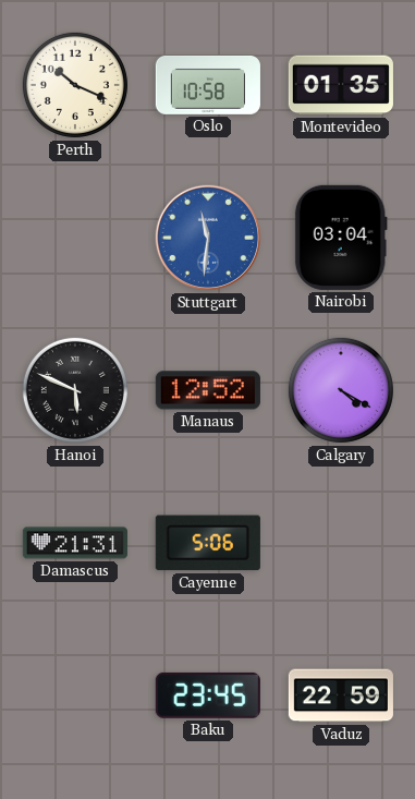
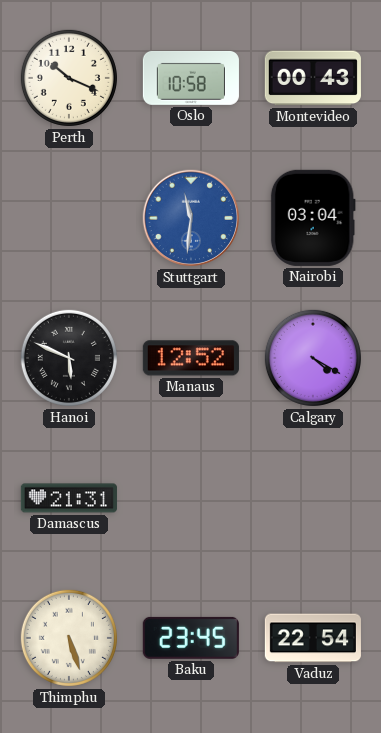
Montevideo: 01:35 -> 00:43 (313, 78)
Cayenne: 5:06 -> none (208, 543)
Thimphu: none -> 5:27 (69, 638)
Vaduz: 22:59 -> 22:54 (313, 638)
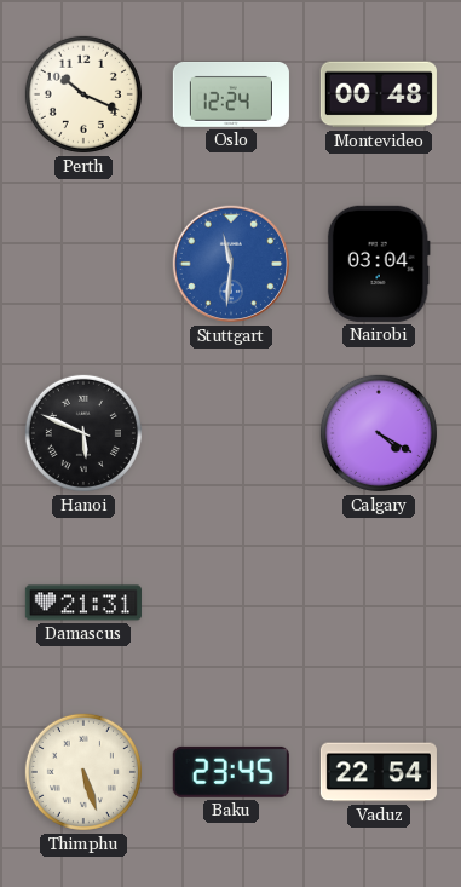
Oslo: 10:58 -> 12:24 (231, 94)
Montevideo: 00:43 -> 00:48 (379, 94)
Manaus: 12:52 -> none (191, 358)
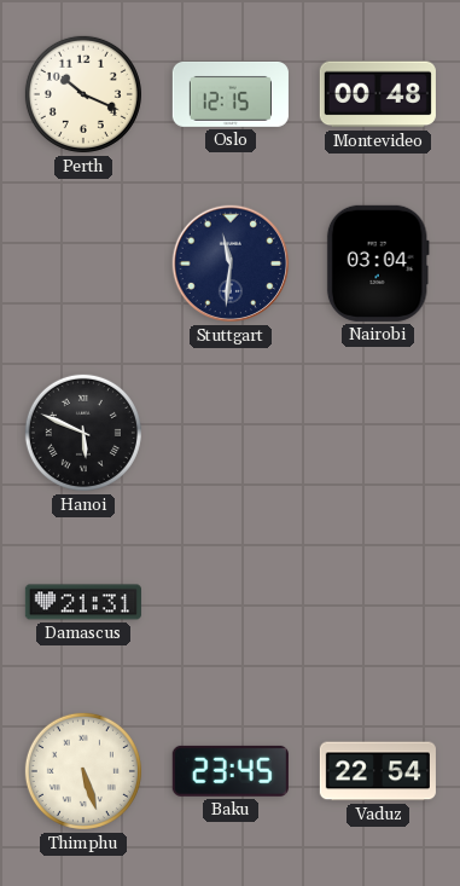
Oslo: 12:24 -> 12:15 (231, 94)
Stuttgart dial: blue -> navy (231, 264)
Calgary: 4:20 -> none (379, 433)
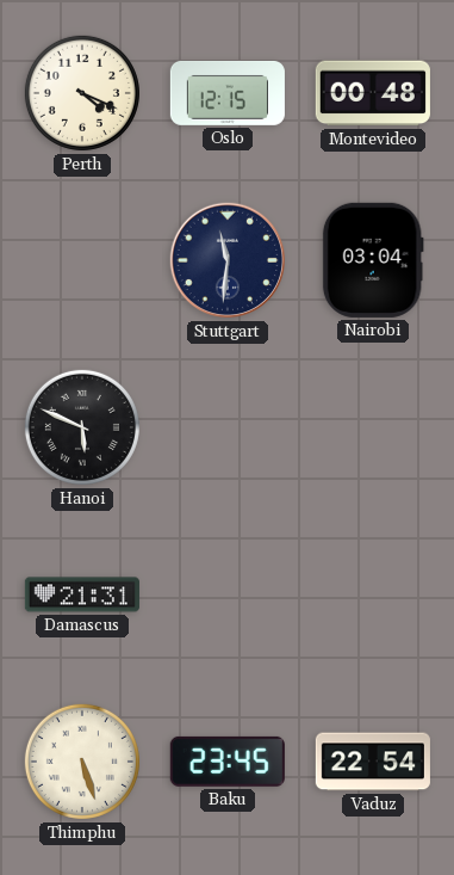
Perth: 10:19 -> 4:19 (82, 93)
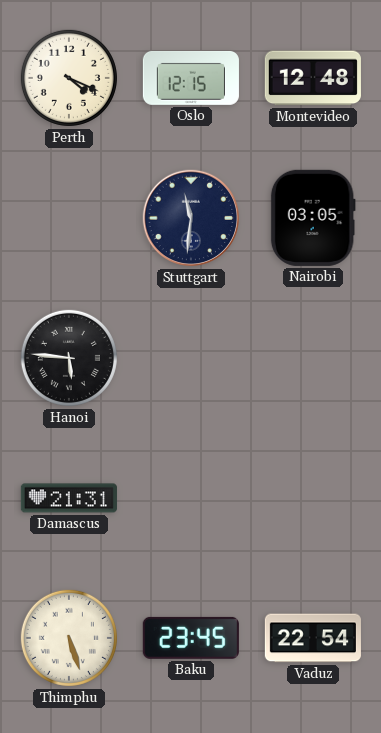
Montevideo: 00:48 -> 12:48 (313, 78)
Nairobi: 03:04 -> 03:05 (313, 218)
Hanoi: 5:49 -> 5:46 (69, 358)
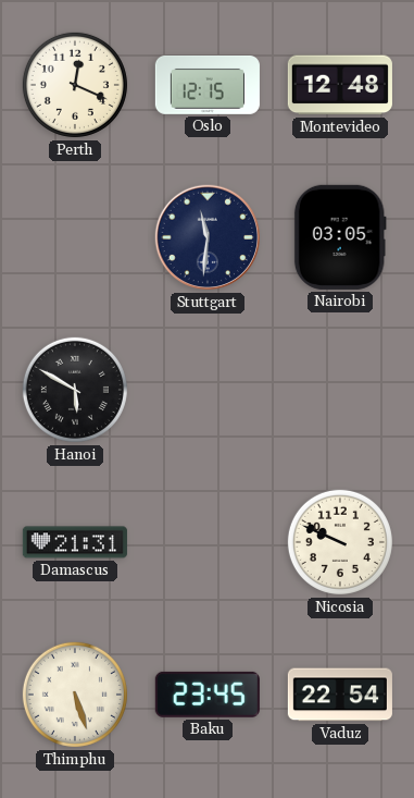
Perth: 4:19 -> 12:19 (75, 85)
Hanoi: 5:46 -> 5:50 (75, 390)
Nicosia: none -> 9:49 (340, 542)
